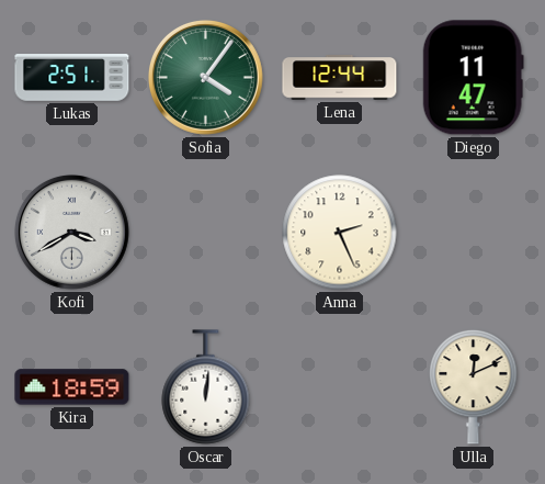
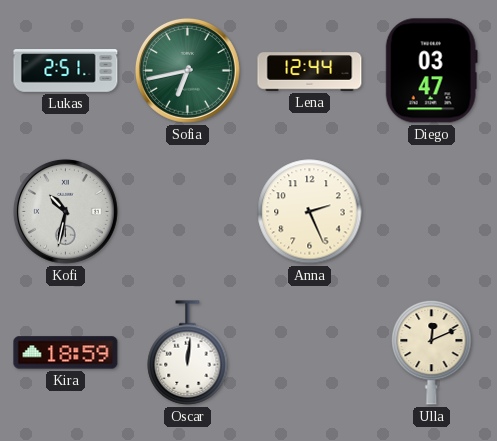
Sofia: 4:06 -> 6:43 (187, 70)
Diego: 11:47 -> 03:47 (431, 71)
Kofi: 3:40 -> 10:32 (65, 211)
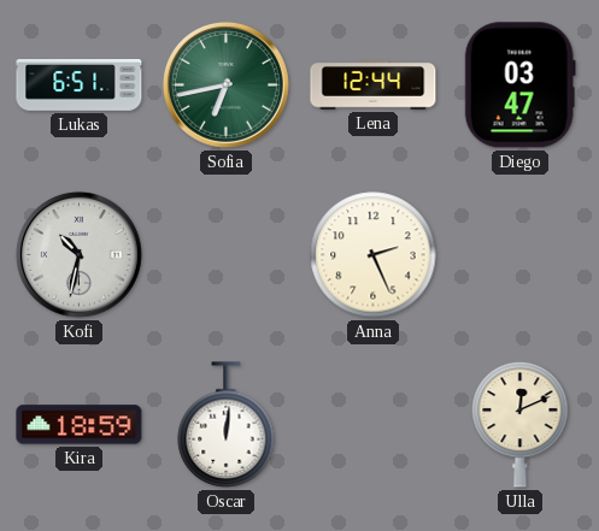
Lukas: 2:51 -> 6:51 (80, 85)
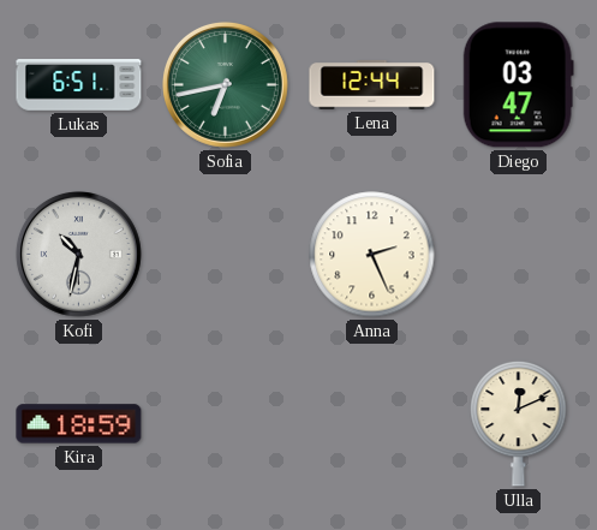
Oscar: 12:01 -> none (227, 425)
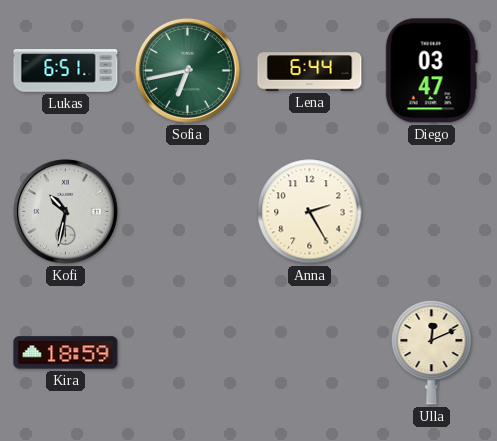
Lena: 12:44 -> 6:44 (310, 71)
Anna: 2:26 -> 2:25 (310, 212)
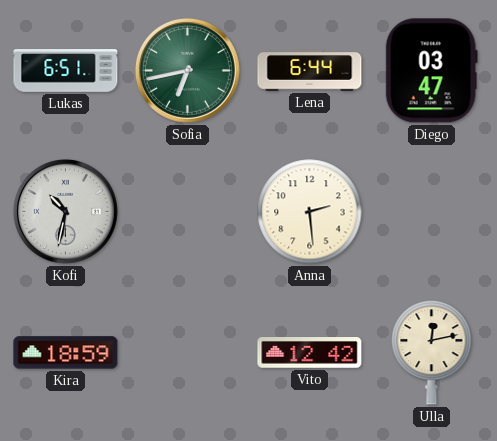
Anna: 2:25 -> 2:29 (310, 212)
Vito: none -> 12:42 (310, 353)
Ulla: 12:11 -> 12:13 (432, 352)
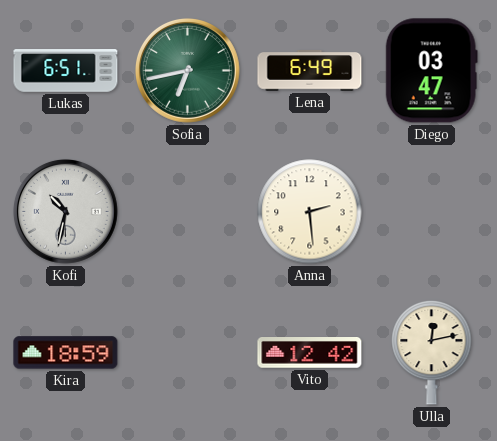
Lena: 6:44 -> 6:49 (310, 71)
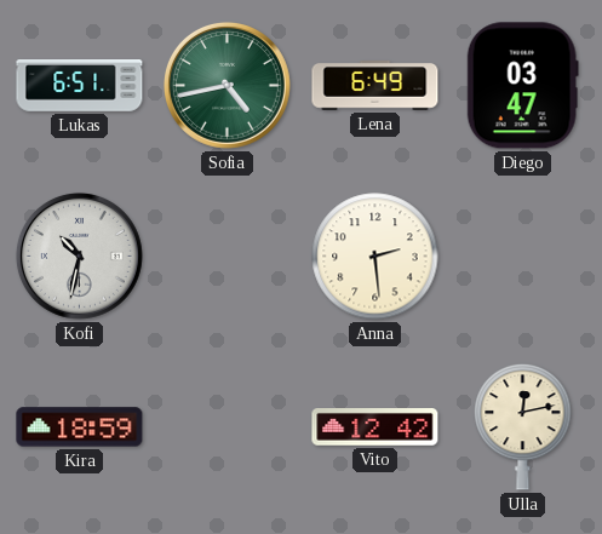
Sofia: 6:43 -> 4:43 (227, 85)
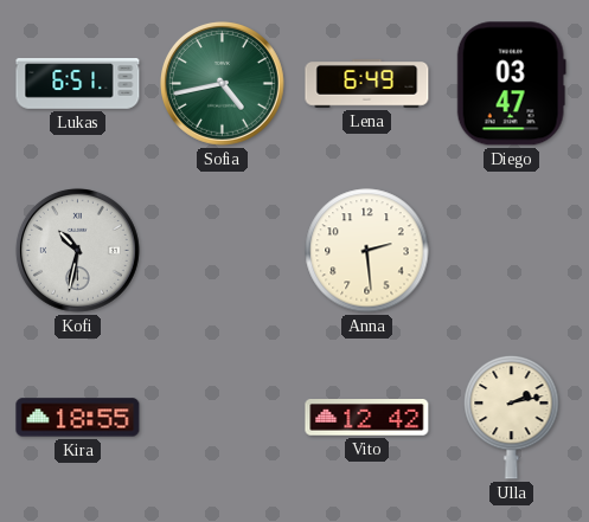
Kira: 18:59 -> 18:55 (78, 418)
Ulla: 12:13 -> 2:13 (512, 417)
